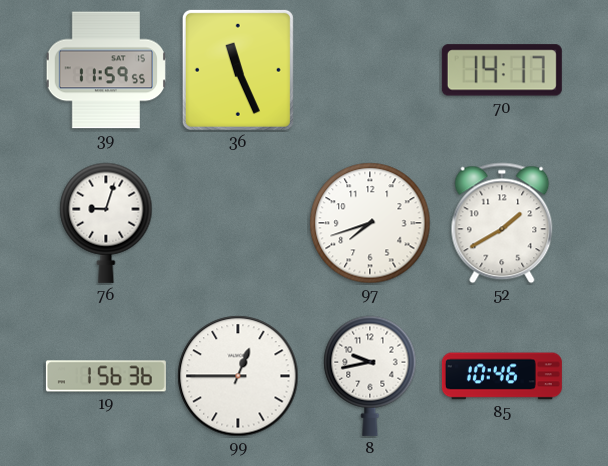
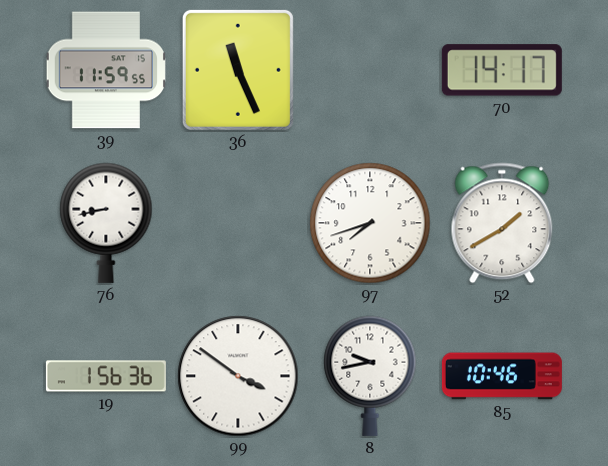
76: 9:03 -> 8:43 (106, 223)
99: 12:45 -> 3:51 (238, 376)
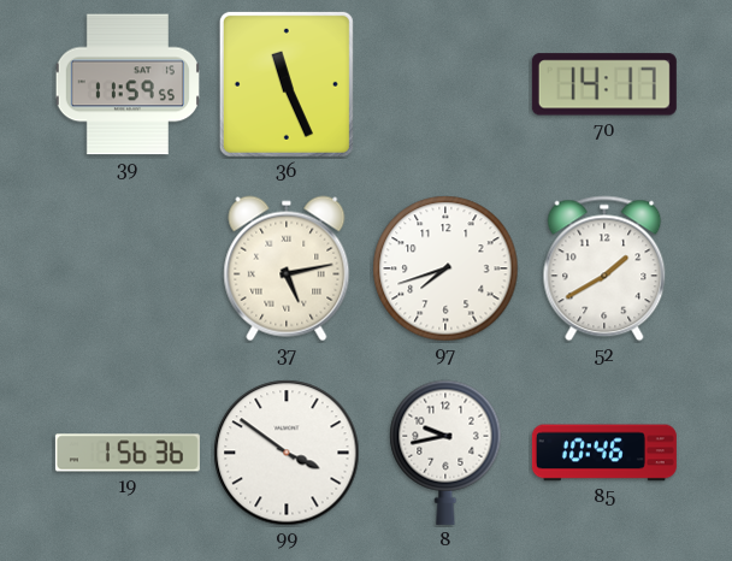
76: 8:43 -> none (106, 223)
37: none -> 5:13 (287, 268)
